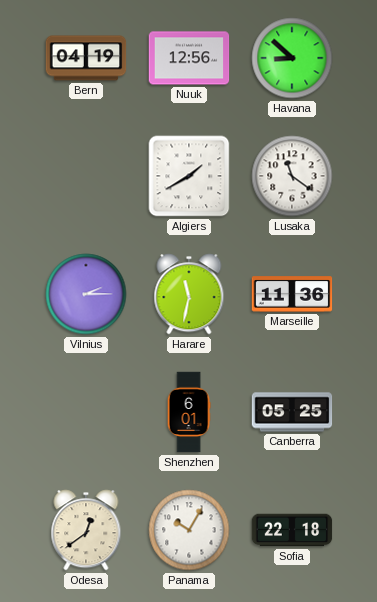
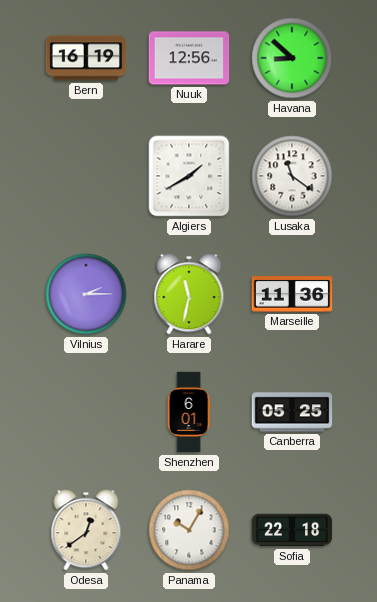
Bern: 04:19 -> 16:19 (86, 58)
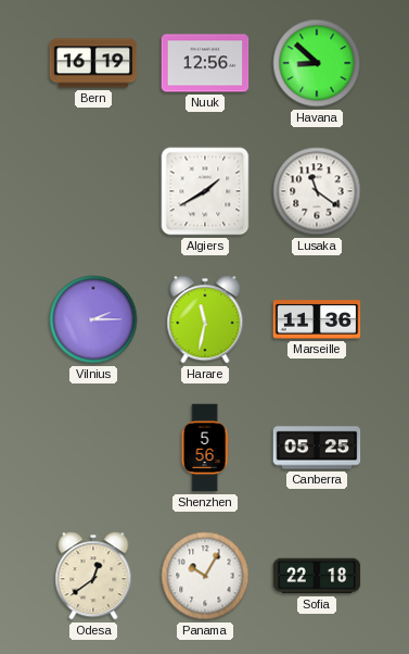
Shenzhen: 6:01 -> 5:56 (205, 448)
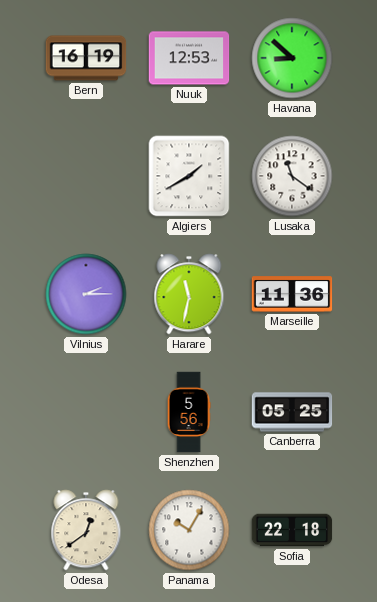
Nuuk: 12:56 -> 12:53 (189, 58)
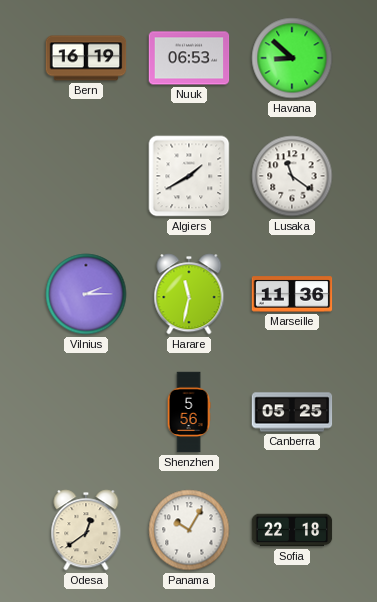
Nuuk: 12:53 -> 06:53 (189, 58)
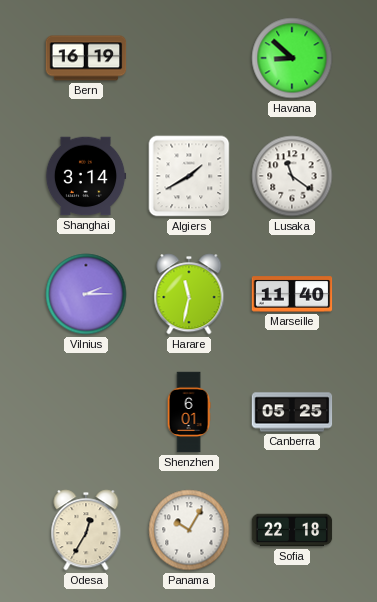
Nuuk: 06:53 -> none (189, 58)
Shanghai: none -> 3:14 (86, 176)
Marseille: 11:36 -> 11:40 (292, 294)
Shenzhen: 5:56 -> 6:01 (189, 412)
Odesa: 12:39 -> 12:35 (86, 530)
